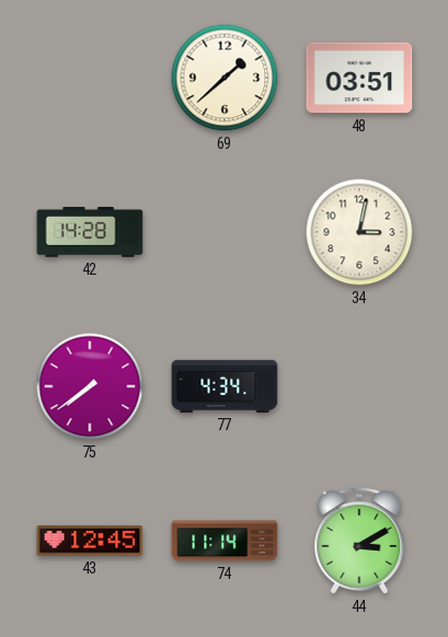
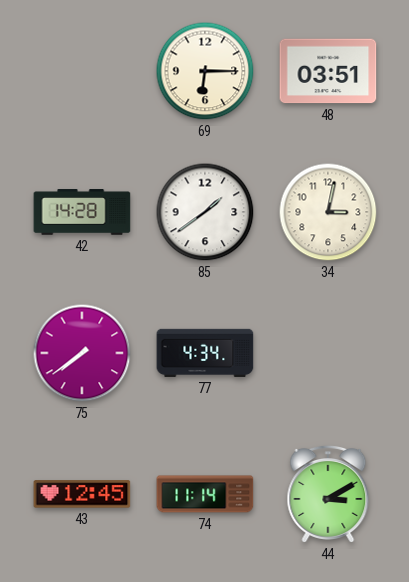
69: 1:38 -> 6:15 (205, 71)
85: none -> 1:39 (205, 212)
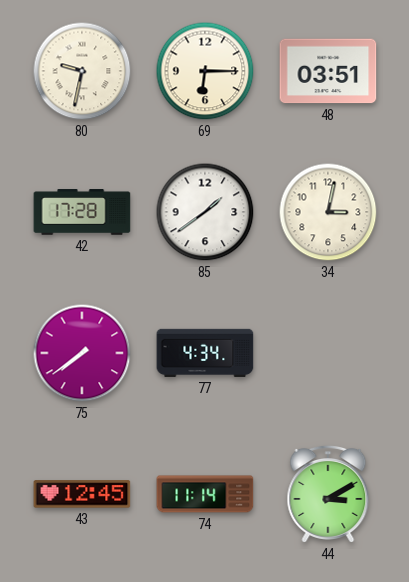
80: none -> 9:32 (82, 71)
42: 14:28 -> 17:28 (82, 212)
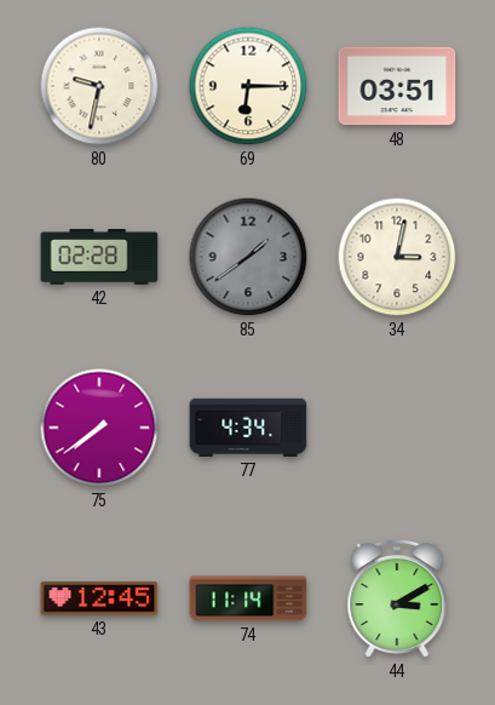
42: 17:28 -> 02:28 (99, 257)
85 dial: white -> grey (248, 257)
